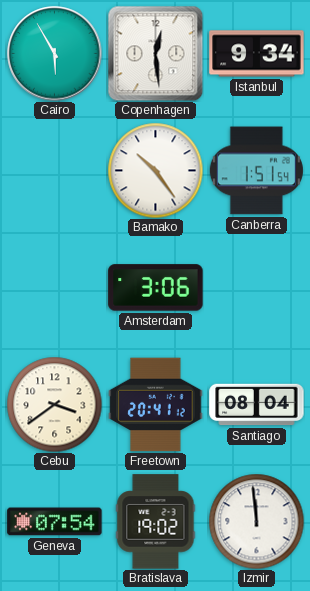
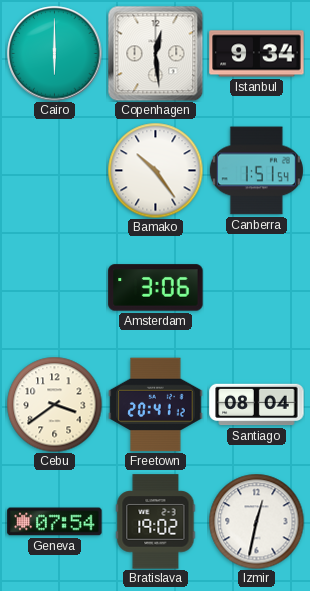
Cairo: 5:55 -> 6:00 (55, 54)
Izmir: 11:59 -> 12:32 (256, 521)
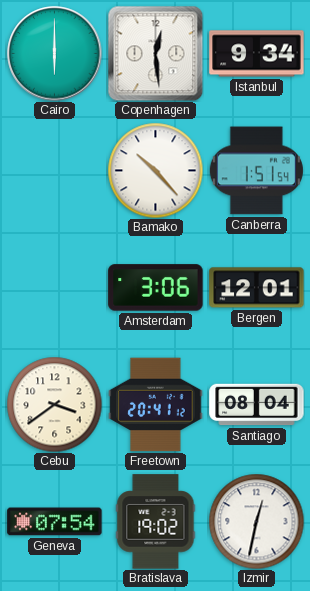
Bamako: 10:24 -> 10:23 (155, 170)
Bergen: none -> 12:01 (257, 288)
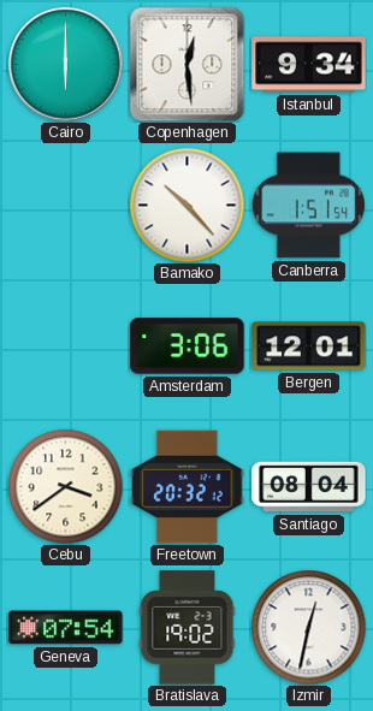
Freetown: 20:41 -> 20:32 (188, 487)
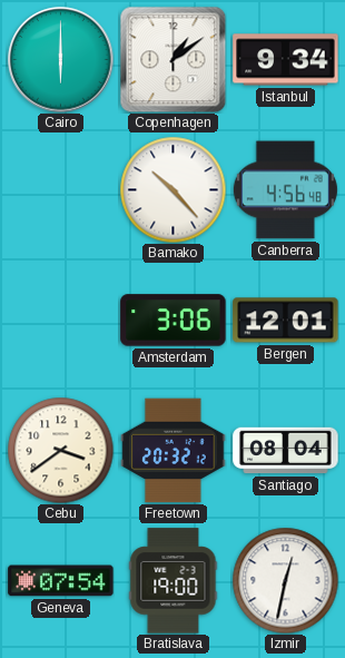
Copenhagen: 12:29 -> 1:09 (172, 59)
Canberra: 1:51 -> 4:56 (285, 190)
Bratislava: 19:02 -> 19:00 (174, 581)
